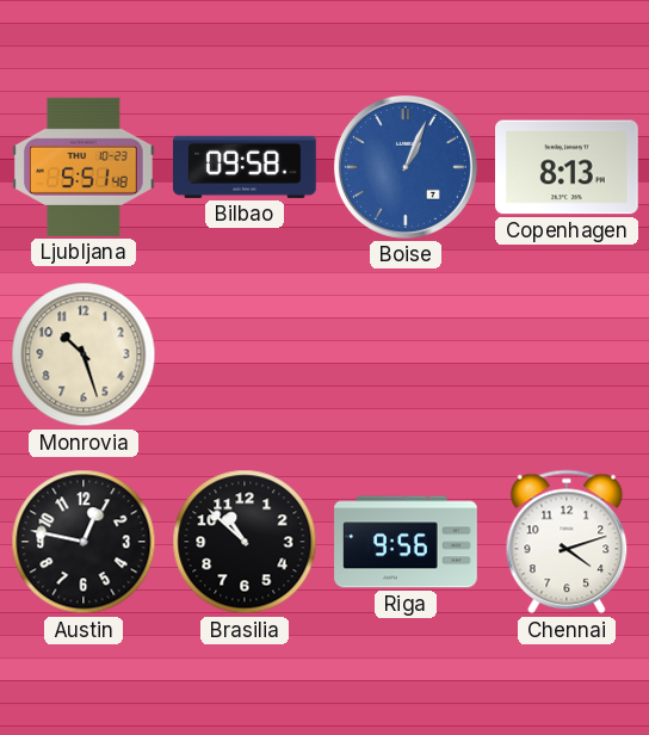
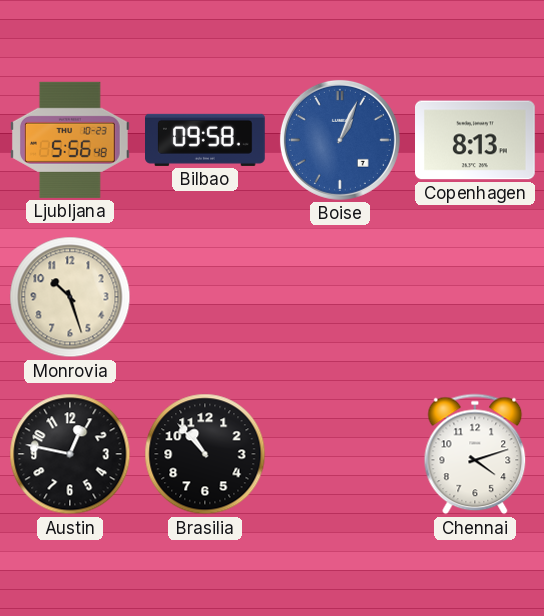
Ljubljana: 5:51 -> 5:56 (71, 140)
Brasilia: 10:52 -> 10:53 (205, 454)
Riga: 9:56 -> none (406, 542)
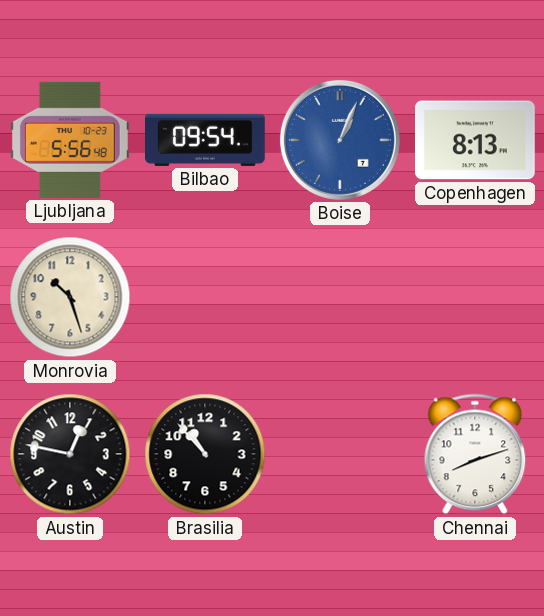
Bilbao: 09:58 -> 09:54 (206, 140)
Chennai: 4:12 -> 8:12 (475, 454)
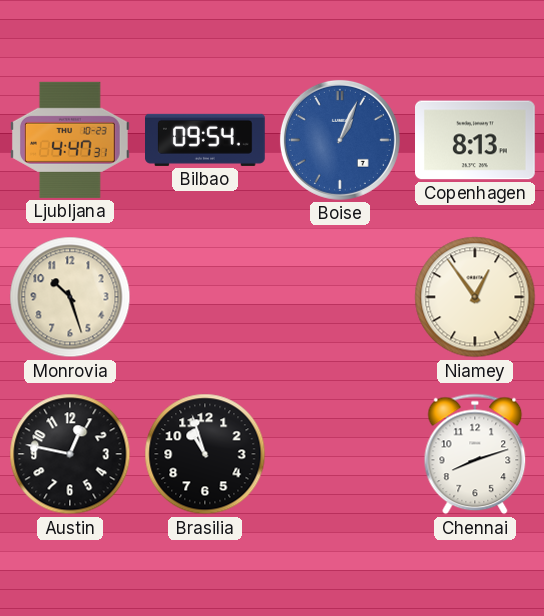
Ljubljana: 5:56 -> 4:47 (71, 140)
Niamey: none -> 12:54 (475, 297)
Brasilia: 10:53 -> 10:57 (205, 454)
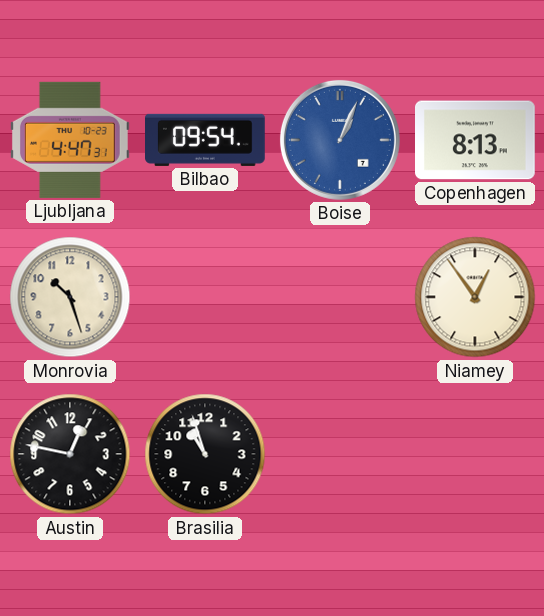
Chennai: 8:12 -> none (475, 454)
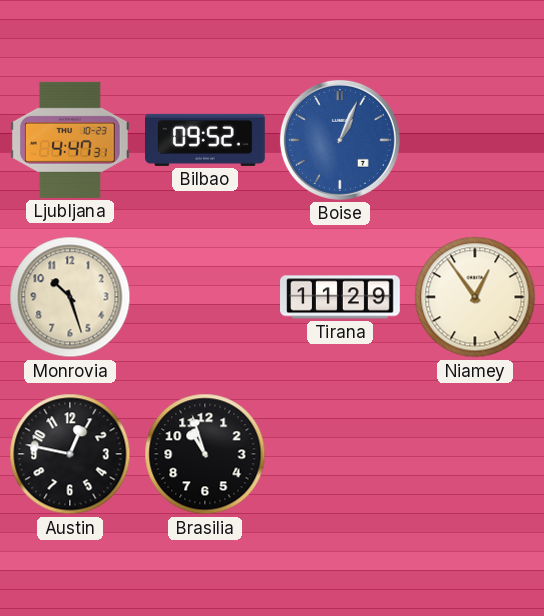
Bilbao: 09:54 -> 09:52 (206, 140)
Copenhagen: 8:13 -> none (476, 140)
Tirana: none -> 11:29 (340, 297)
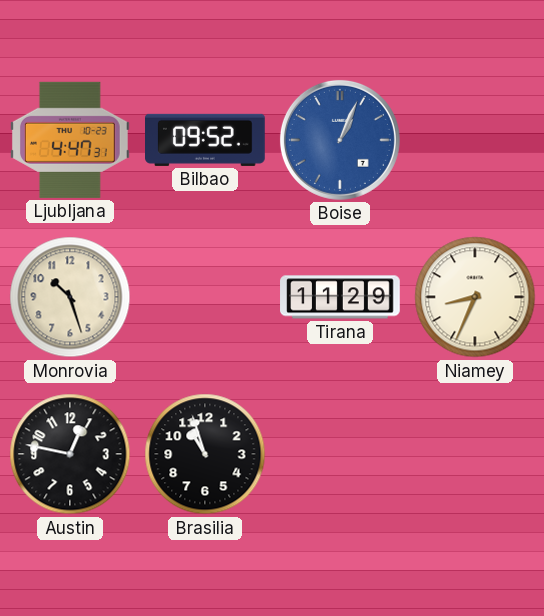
Niamey: 12:54 -> 8:34 (475, 297)
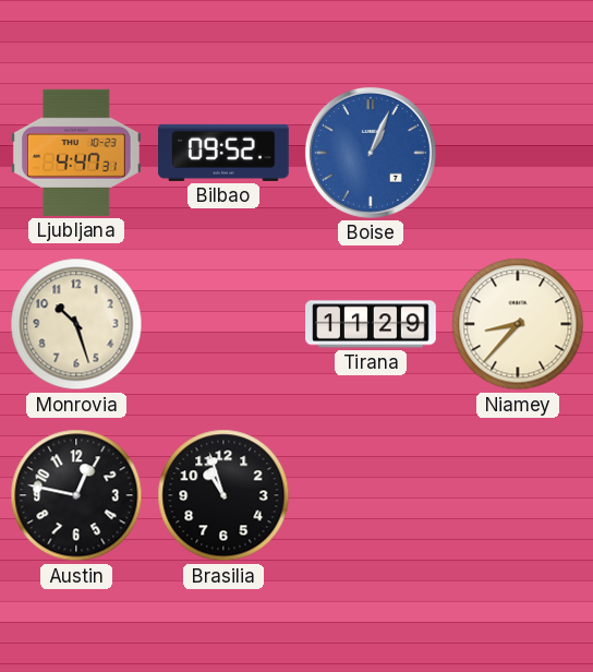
Niamey: 8:34 -> 8:37 (518, 324)
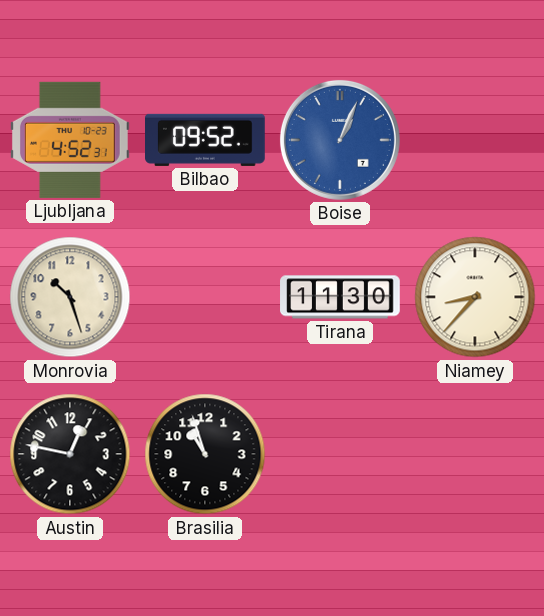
Ljubljana: 4:47 -> 4:52 (71, 140)
Tirana: 11:29 -> 11:30 (340, 297)
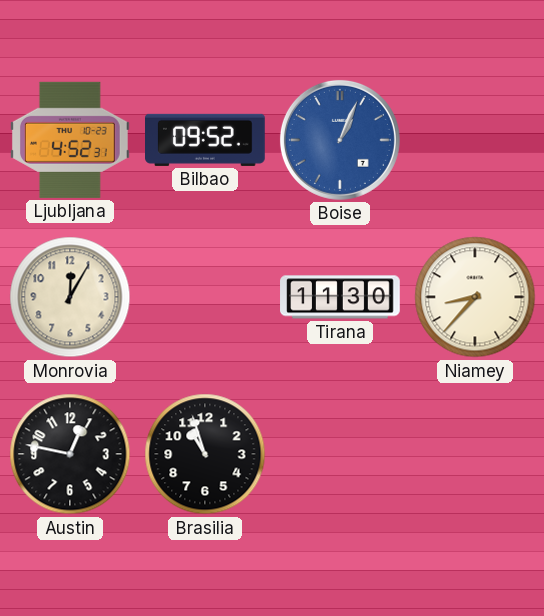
Monrovia: 10:27 -> 12:05 (70, 297)
